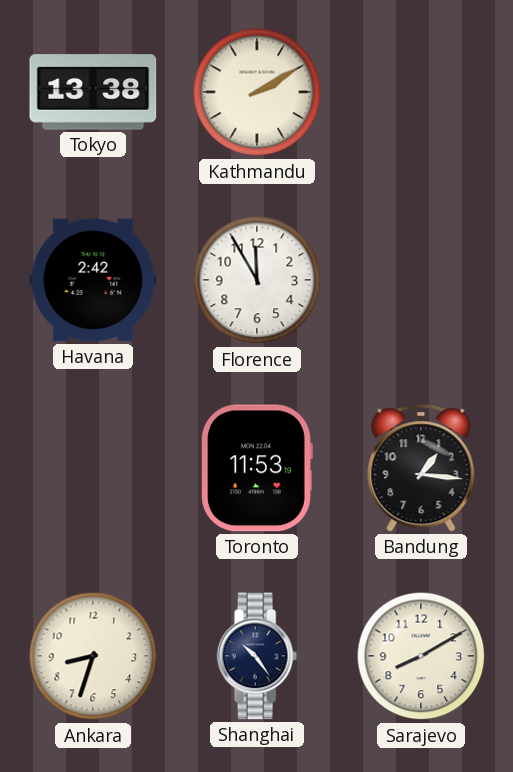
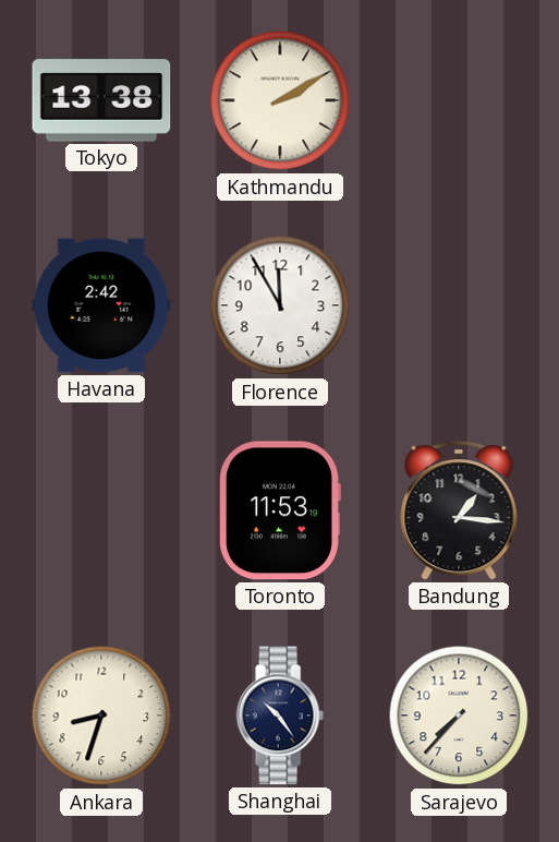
Sarajevo: 8:10 -> 7:37 (459, 715)
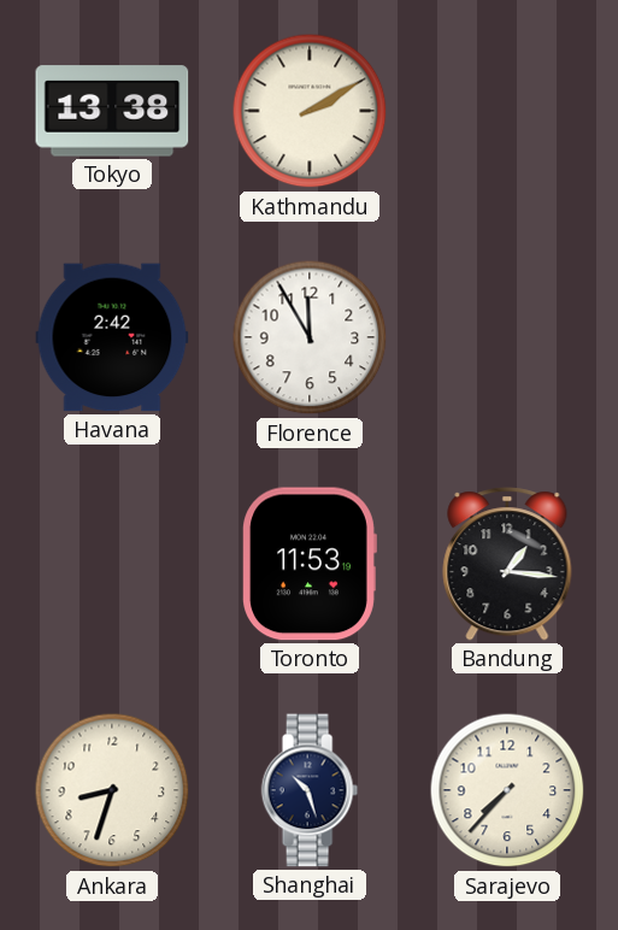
Shanghai: 10:24 -> 10:27 (310, 790)
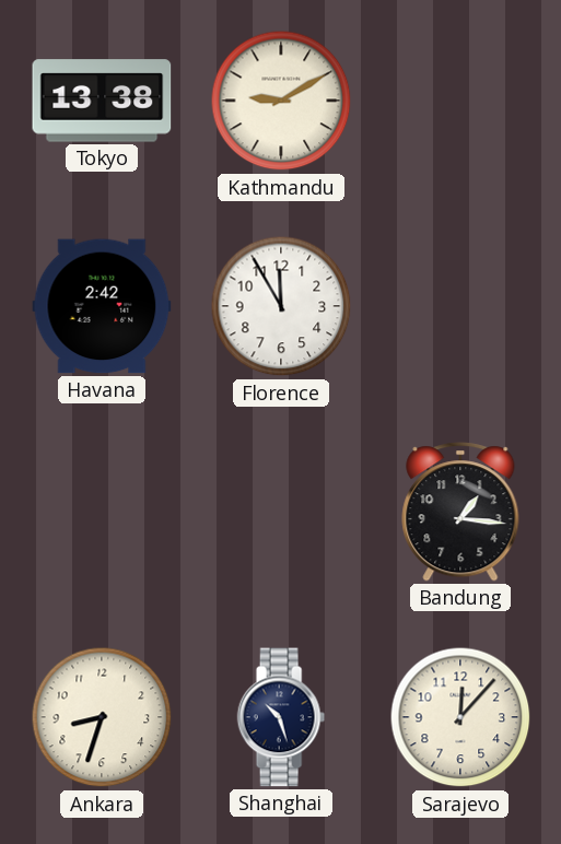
Kathmandu: 2:10 -> 9:10 (281, 101)
Toronto: 11:53 -> none (310, 564)
Sarajevo: 7:37 -> 12:07 (460, 717)
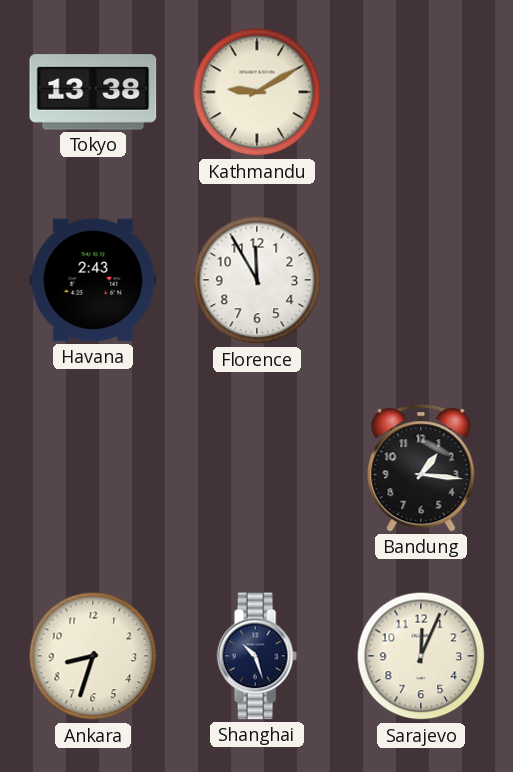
Havana: 2:42 -> 2:43 (93, 280)
Sarajevo: 12:07 -> 12:04 (421, 656)
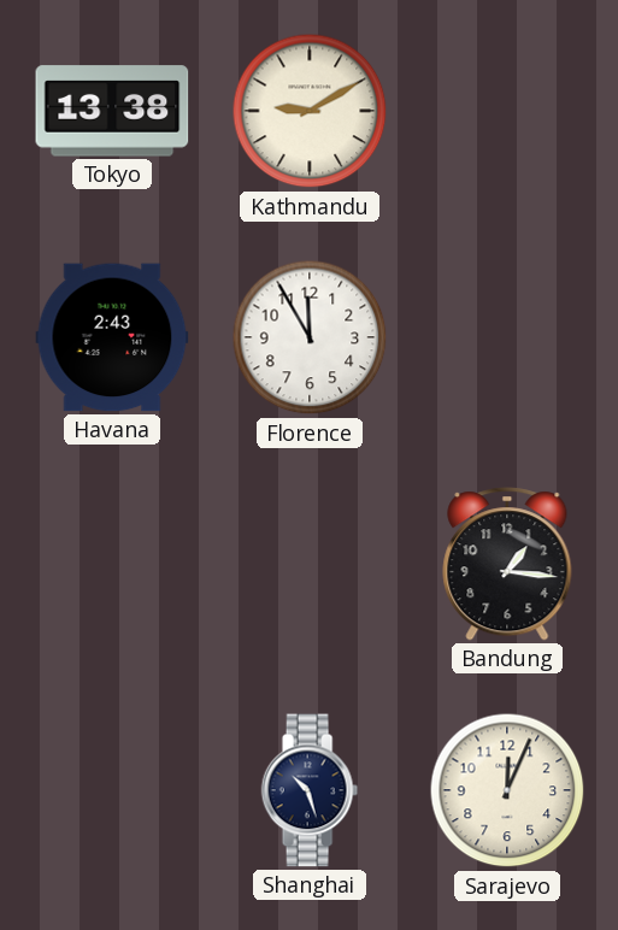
Ankara: 8:33 -> none (93, 656)
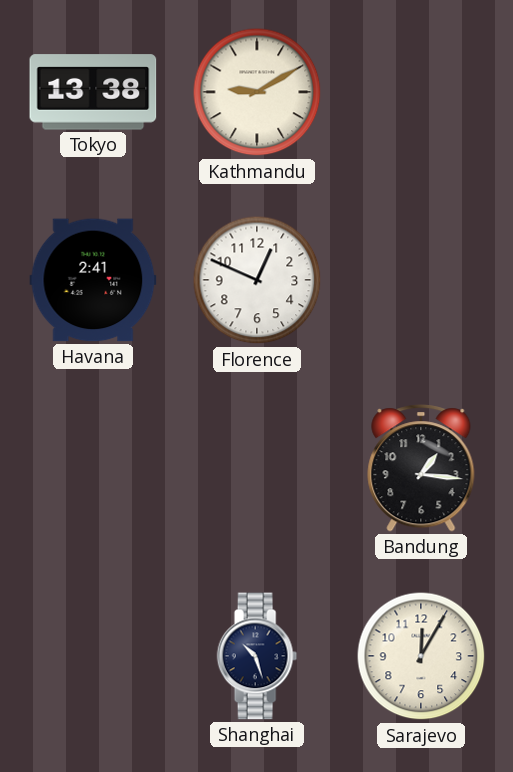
Havana: 2:43 -> 2:41 (93, 280)
Florence: 11:55 -> 12:49 (257, 280)
Sarajevo: 12:04 -> 12:05 (421, 656)
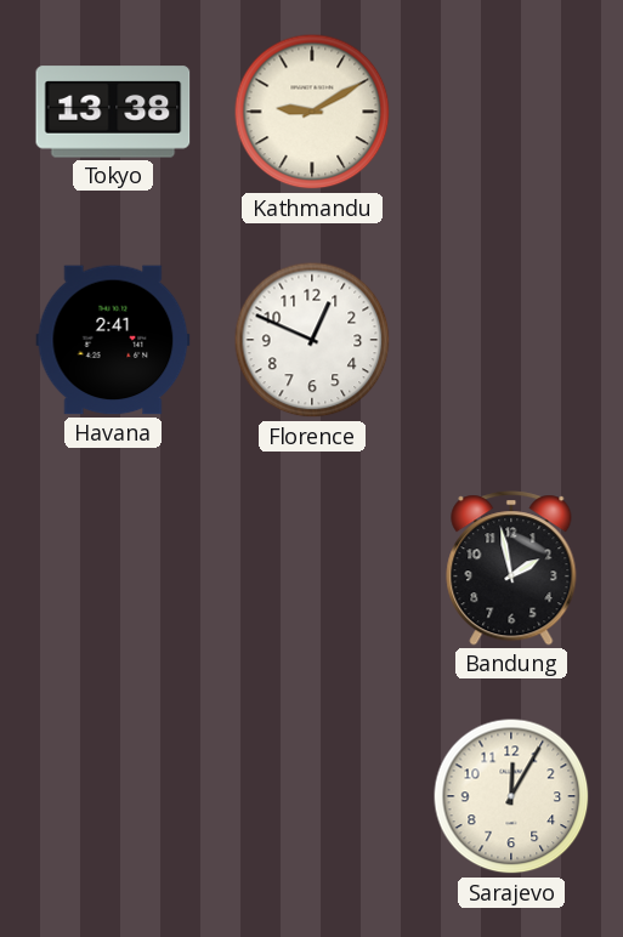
Bandung: 1:16 -> 1:58 (511, 568)
Shanghai: 10:27 -> none (257, 656)
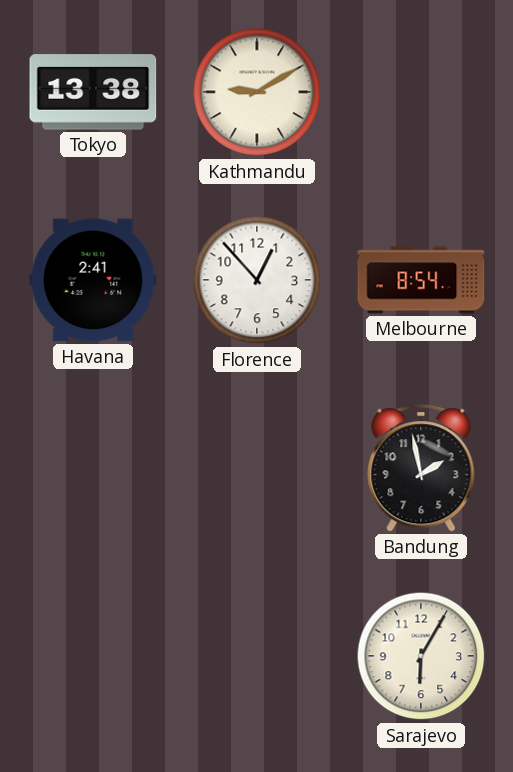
Florence: 12:49 -> 12:53 (257, 280)
Melbourne: none -> 8:54 (421, 280)
Sarajevo: 12:05 -> 6:05 (421, 656)
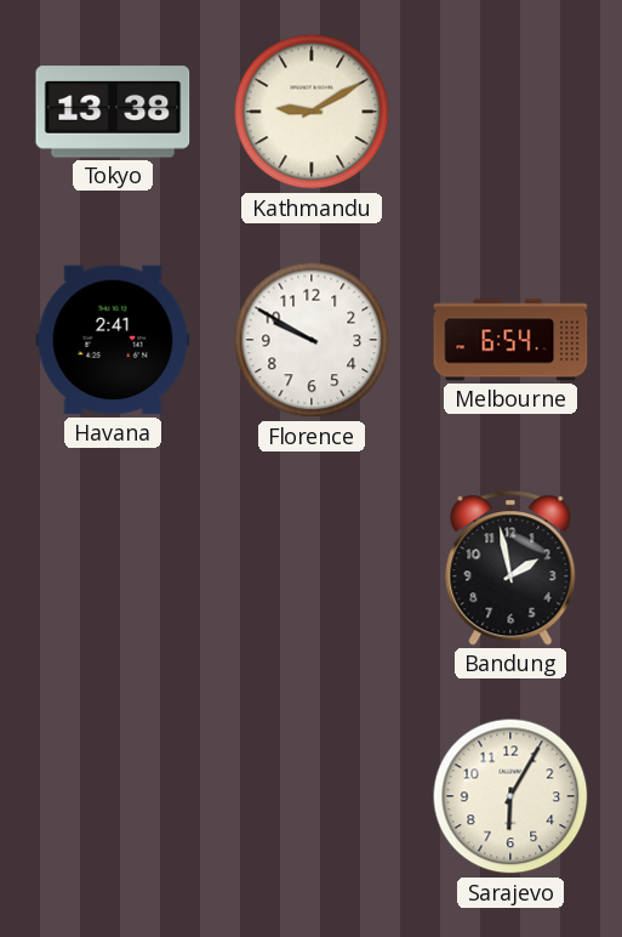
Florence: 12:53 -> 9:50 (312, 340)
Melbourne: 8:54 -> 6:54 (510, 340)
